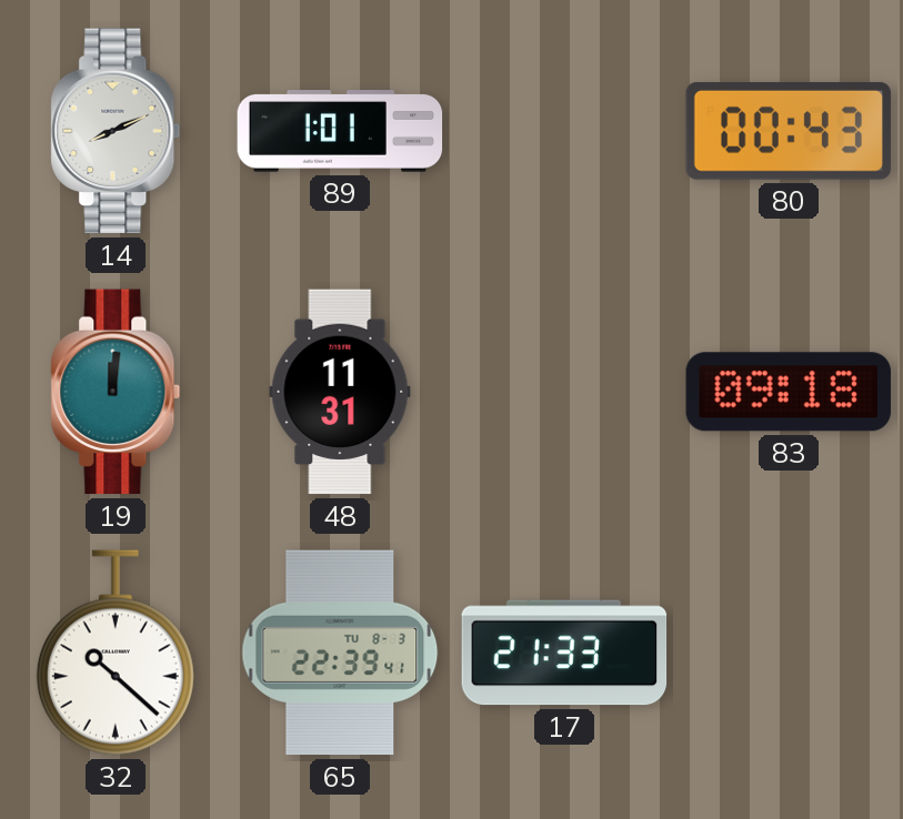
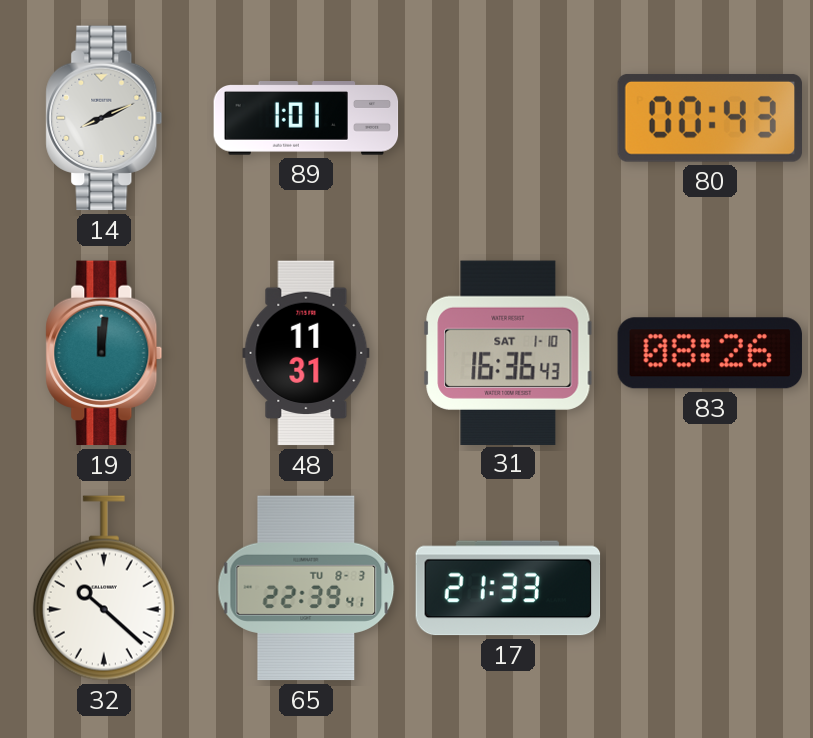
31: none -> 16:36 (508, 352)
83: 09:18 -> 08:26 (709, 353)
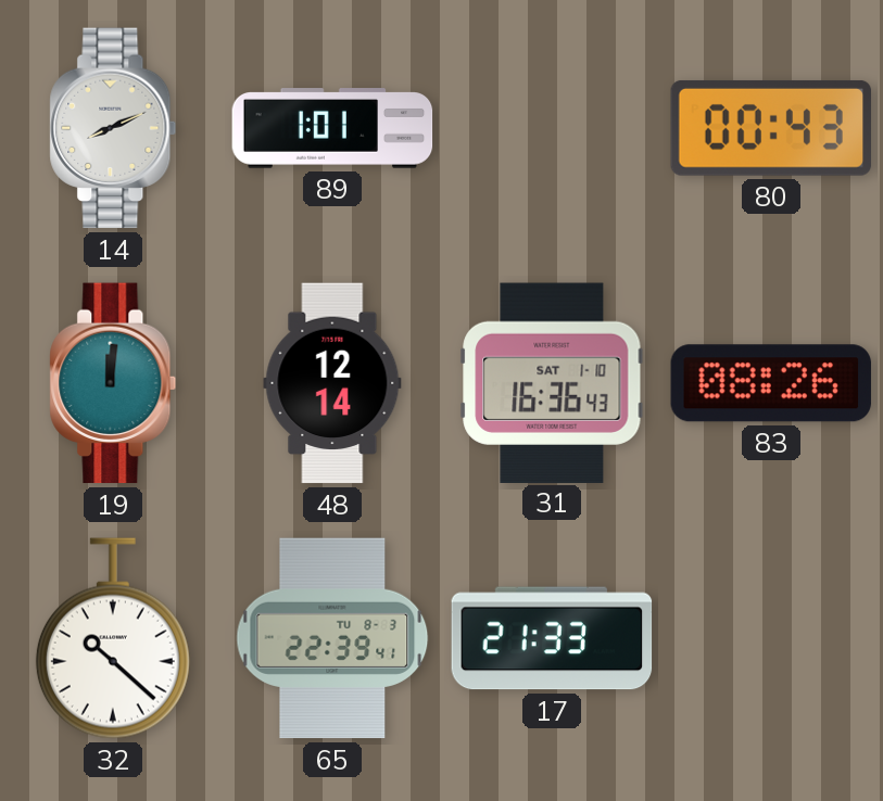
48: 11:31 -> 12:14 (332, 383)
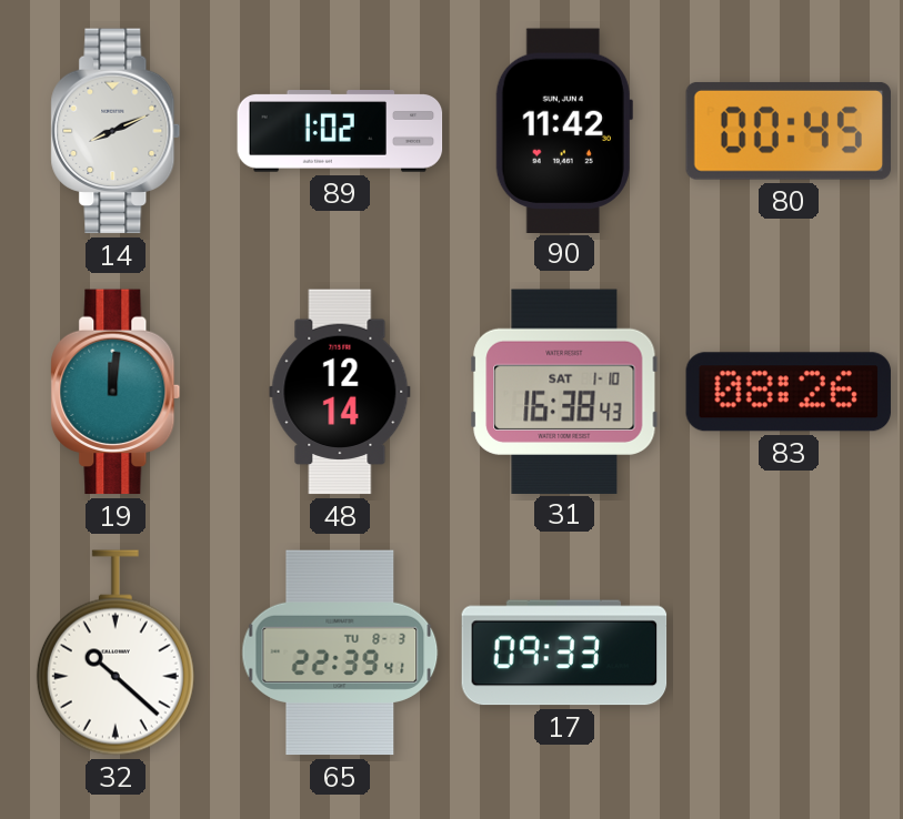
89: 1:01 -> 1:02 (340, 131)
90: none -> 11:42 (564, 130)
80: 00:43 -> 00:45 (787, 131)
31: 16:36 -> 16:38 (564, 391)
17: 21:33 -> 09:33 (564, 653)
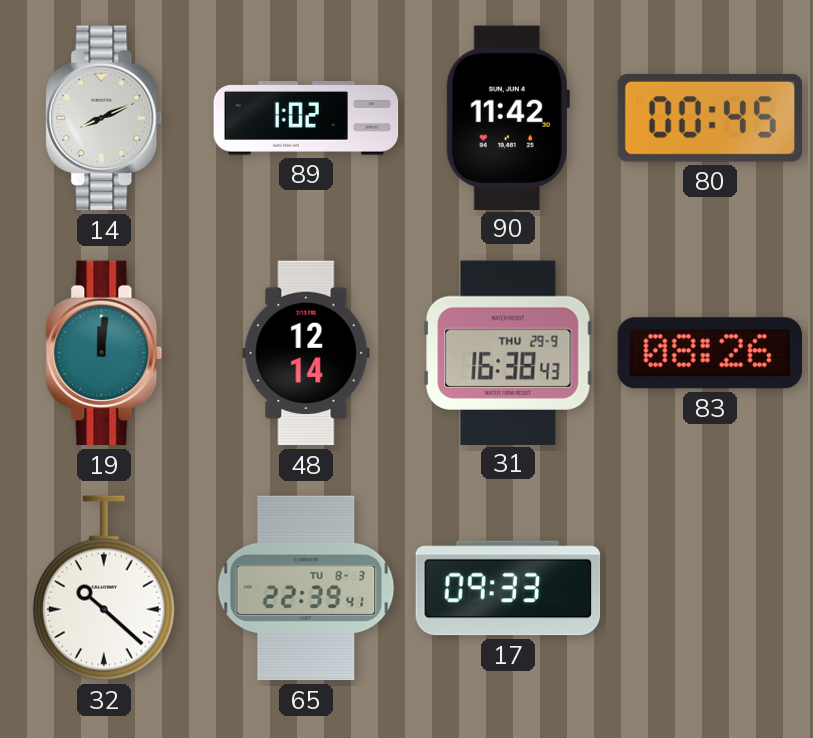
31 date: SAT 1-10 -> THU 29-9 (508, 352)
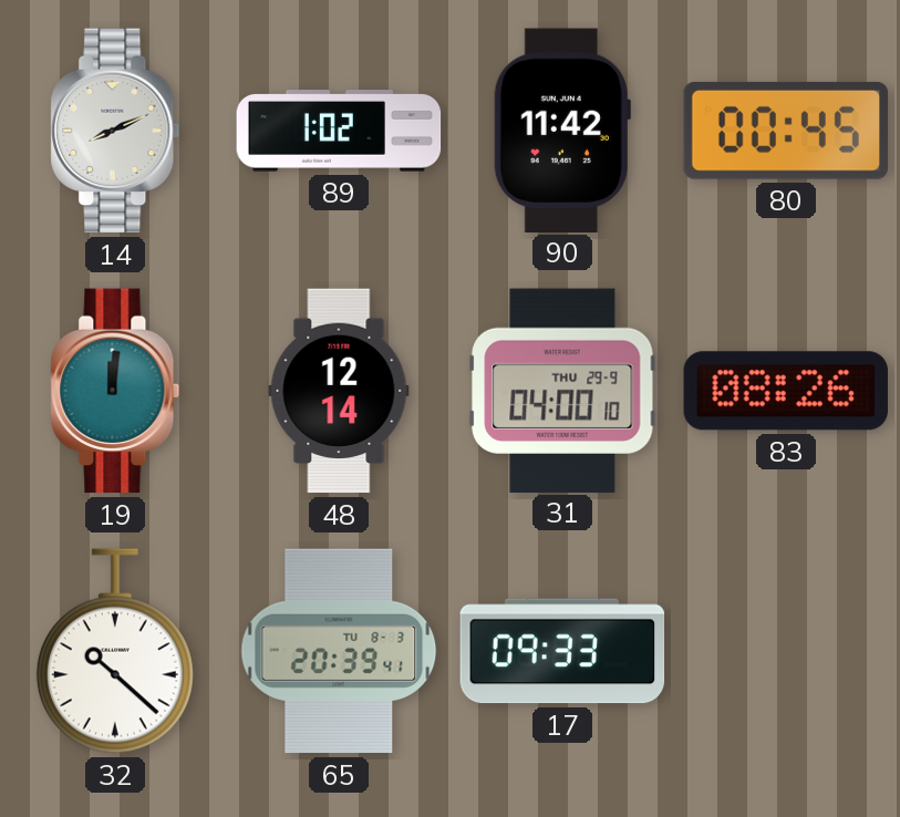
31: 16:38 -> 04:00 (562, 390)
65: 22:39 -> 20:39 (339, 651)
